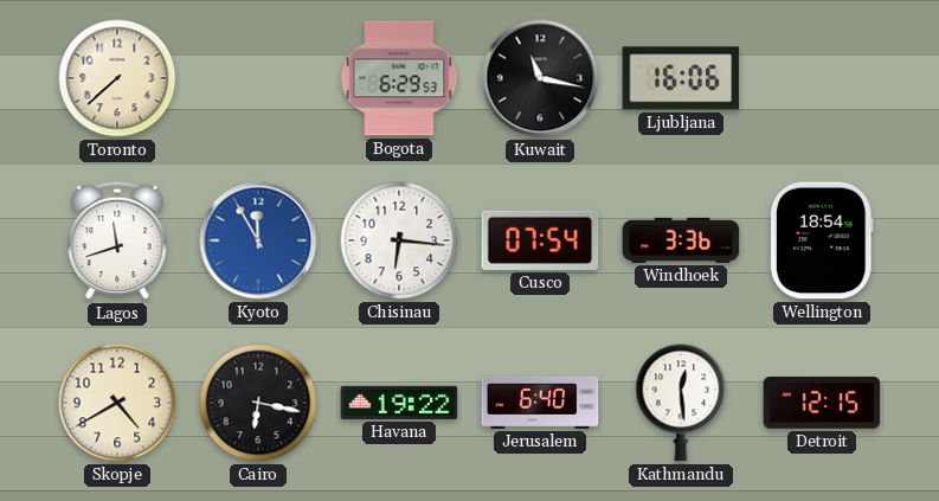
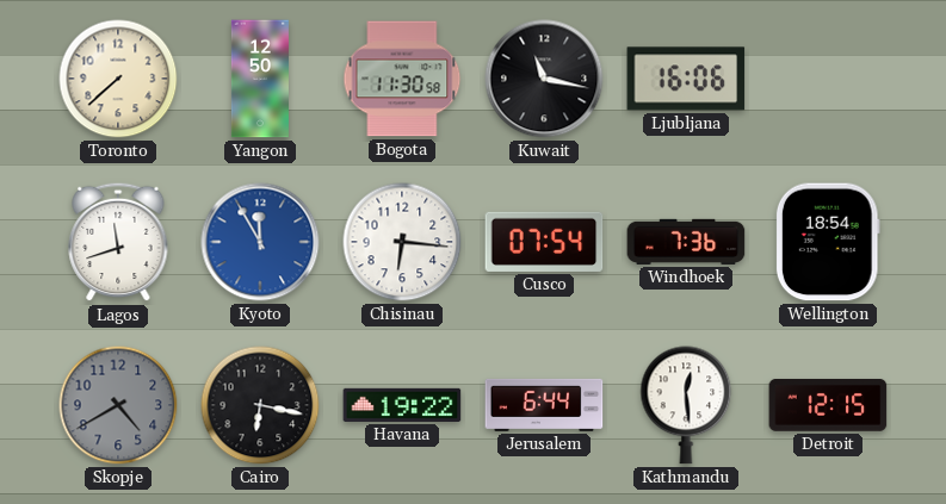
Yangon: none -> 12:50 (260, 79)
Bogota: 6:29 -> 11:30 (402, 79)
Windhoek: 3:36 -> 7:36 (686, 242)
Skopje dial: cream -> grey (118, 405)
Jerusalem: 6:40 -> 6:44 (544, 405)
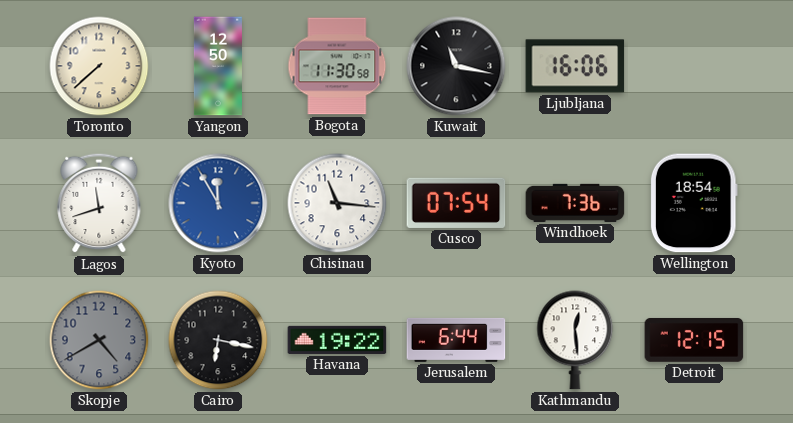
Chisinau: 6:16 -> 11:16 (337, 203)
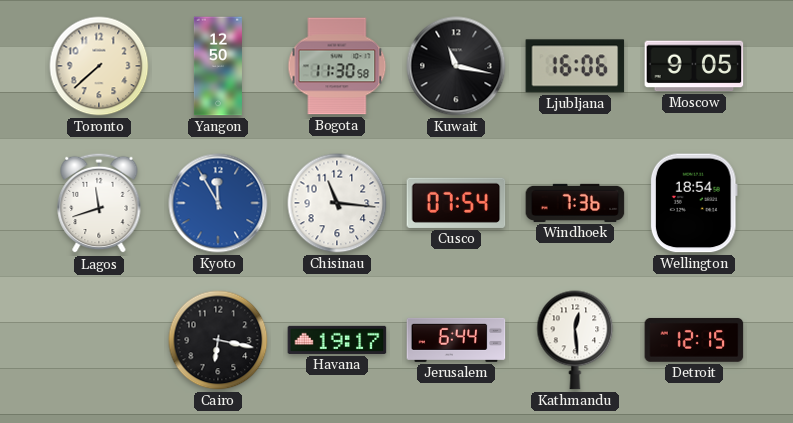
Moscow: none -> 9:05 (694, 66)
Skopje: 4:40 -> none (99, 340)
Havana: 19:22 -> 19:17 (337, 340)
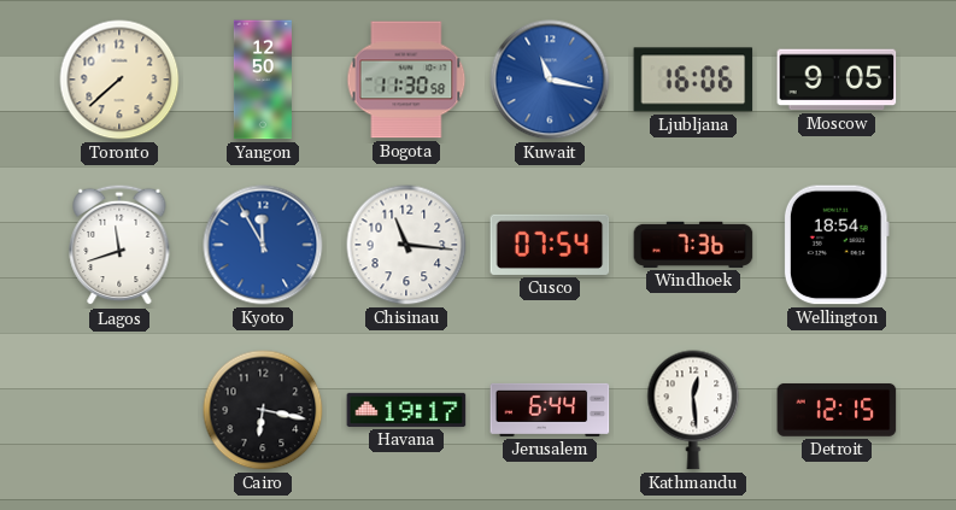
Kuwait dial: black -> blue (550, 80)
